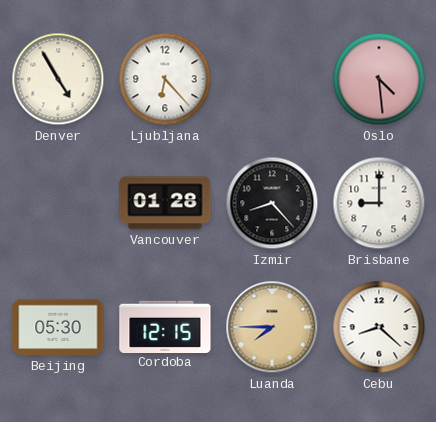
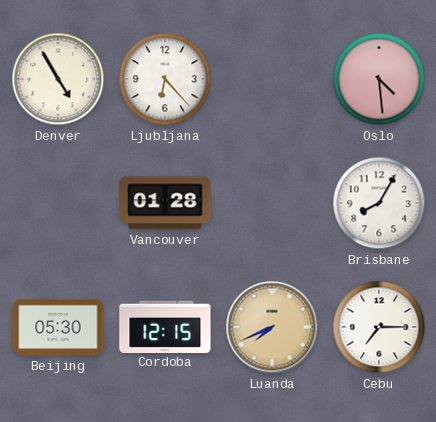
Izmir: 8:23 -> none (272, 203)
Brisbane: 9:00 -> 8:05 (379, 203)
Luanda: 7:45 -> 7:41 (272, 327)
Cebu: 8:22 -> 7:15 (379, 327)
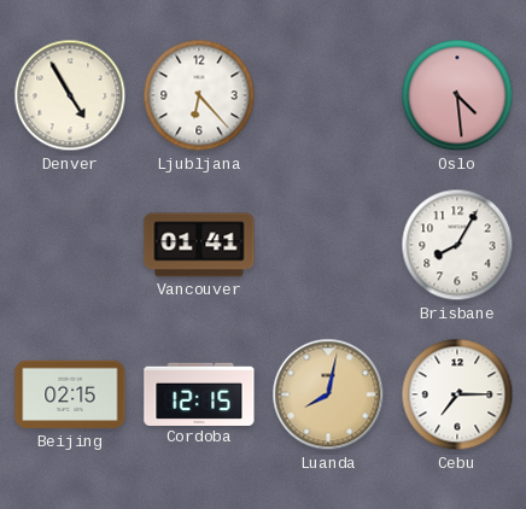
Vancouver: 01:28 -> 01:41 (199, 245)
Beijing: 05:30 -> 02:15 (70, 394)
Luanda: 7:41 -> 8:02 (328, 394)
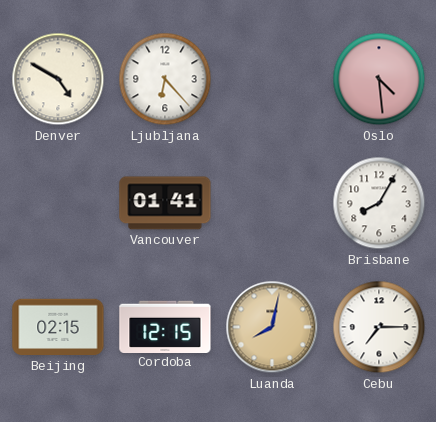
Denver: 4:55 -> 4:50 (58, 79)
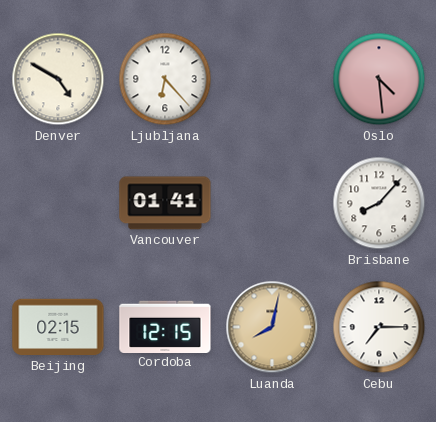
Brisbane: 8:05 -> 8:07 (379, 203)
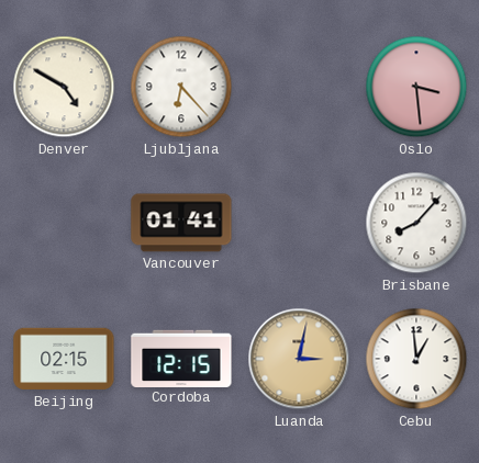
Oslo: 4:29 -> 3:29 (416, 87)
Luanda: 8:02 -> 3:02 (299, 359)
Cebu: 7:15 -> 12:59 (416, 359)
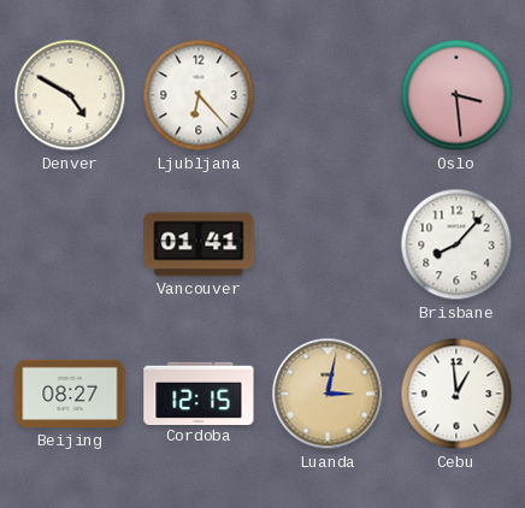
Beijing: 02:15 -> 08:27 (70, 394)
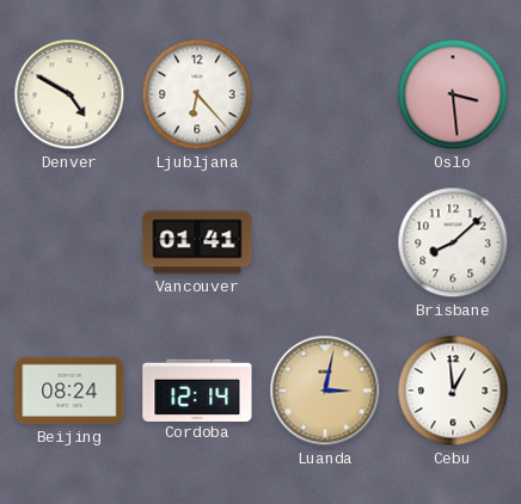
Brisbane: 8:07 -> 8:08 (453, 242)
Beijing: 08:27 -> 08:24 (69, 391)
Cordoba: 12:15 -> 12:14 (197, 389)
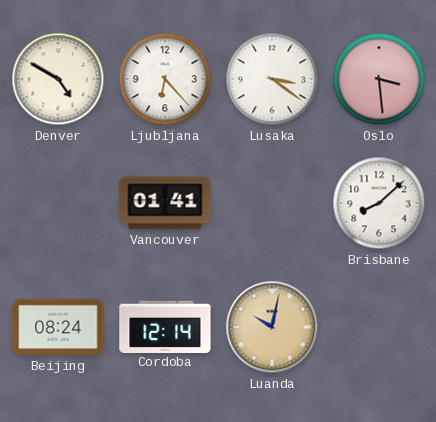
Lusaka: none -> 3:21 (272, 79)
Luanda: 3:02 -> 10:02 (272, 327)
Cebu: 12:59 -> none (453, 391)
